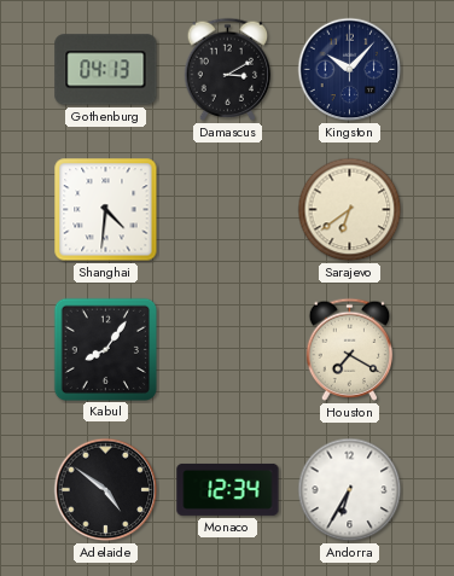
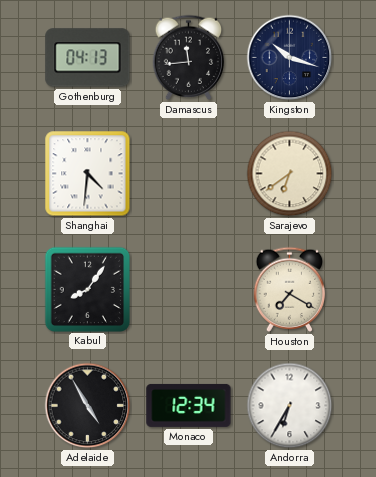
Damascus: 3:10 -> 11:44 (189, 57)
Kingston: 10:07 -> 10:18 (290, 58)
Adelaide: 4:51 -> 4:55 (88, 406)
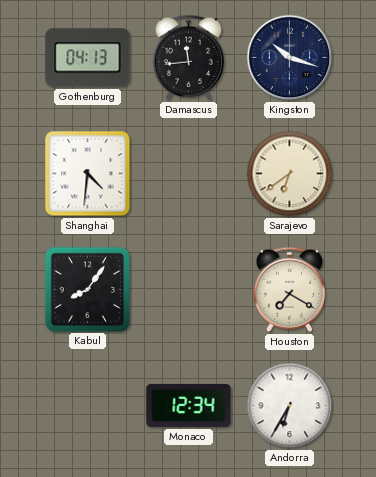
Adelaide: 4:55 -> none (88, 406)
